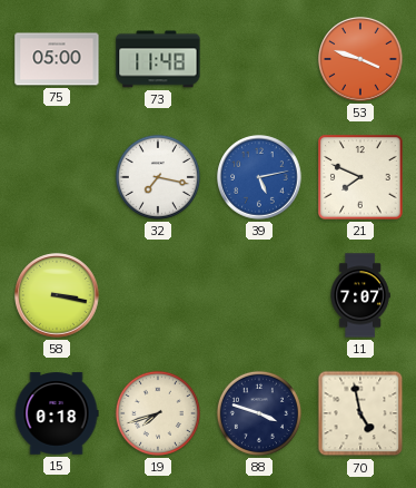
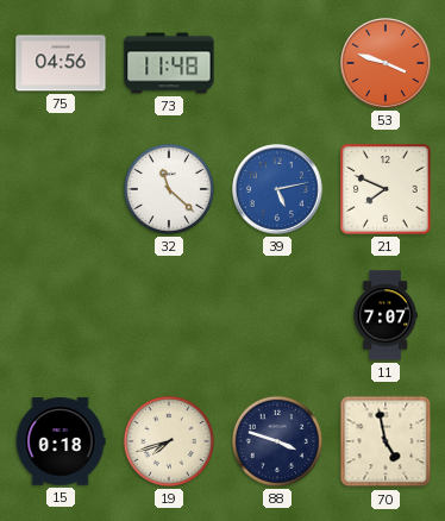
75: 05:00 -> 04:56 (61, 63)
32: 7:17 -> 11:22 (169, 189)
58: 3:17 -> none (57, 295)
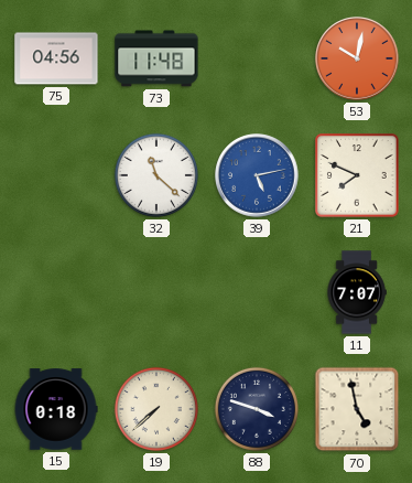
53: 3:48 -> 10:02 (357, 58)
19: 7:42 -> 7:38 (156, 409)
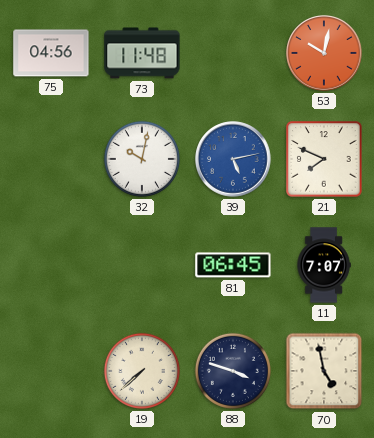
32: 11:22 -> 10:02 (142, 159)
81: none -> 06:45 (233, 265)
15: 0:18 -> none (56, 409)
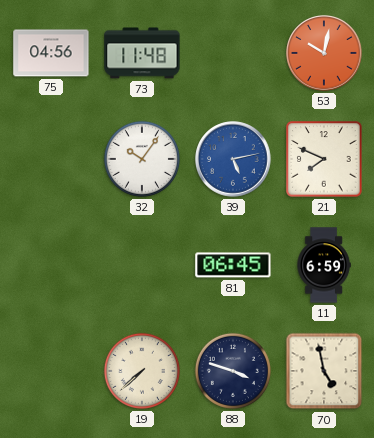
32: 10:02 -> 10:06 (142, 159)
11: 7:07 -> 6:59 (324, 265)
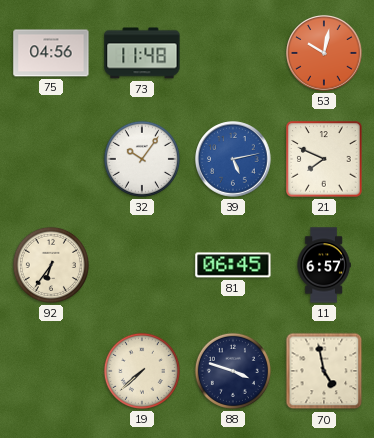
92: none -> 6:36 (51, 265)
11: 6:59 -> 6:57 (324, 265)
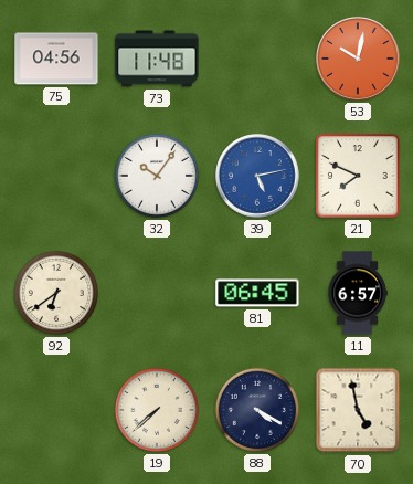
92: 6:36 -> 6:39 (56, 293)
88: 3:48 -> 4:20 (257, 410)
